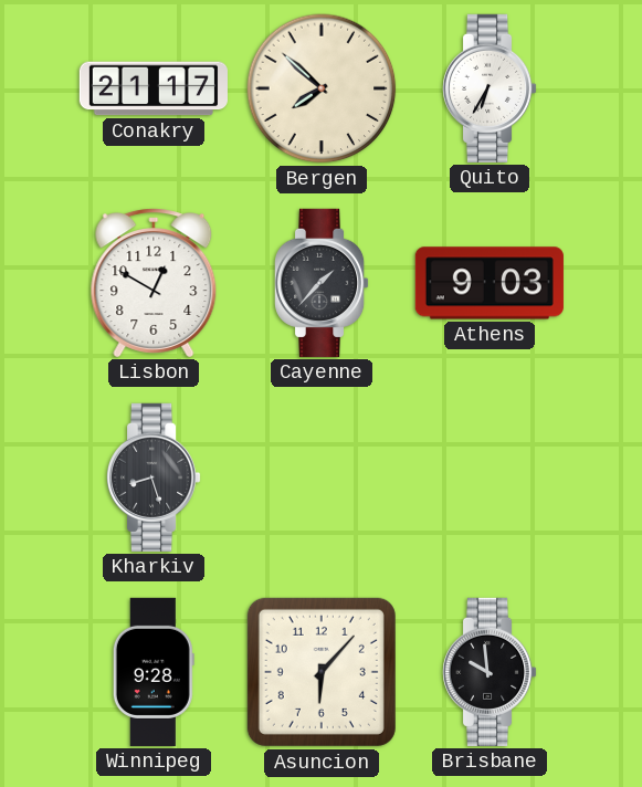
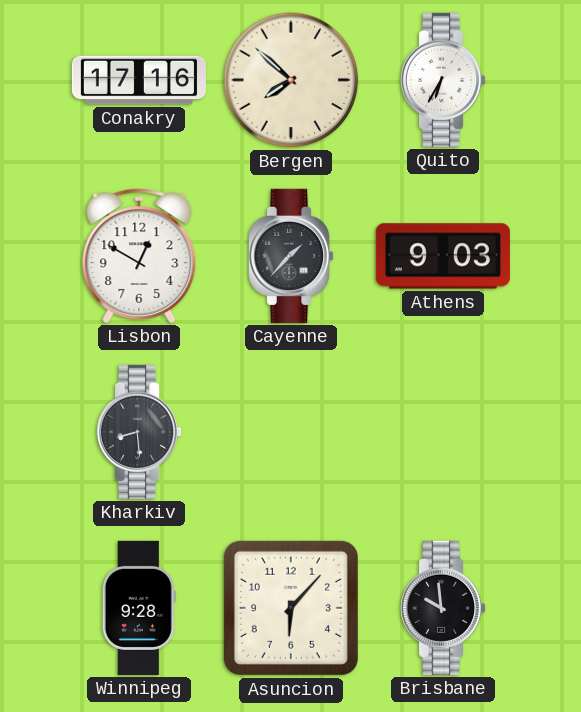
Conakry: 21:17 -> 17:16 (139, 80)
Kharkiv: 8:27 -> 8:29 (140, 432)
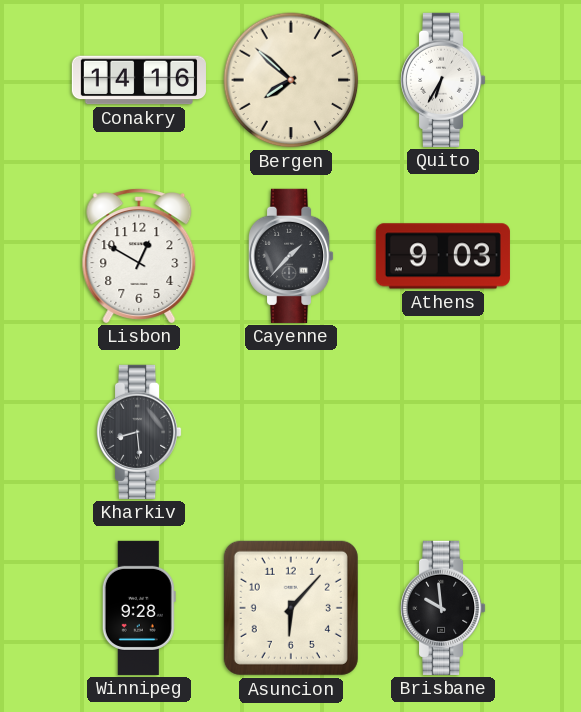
Conakry: 17:16 -> 14:16 (139, 80)
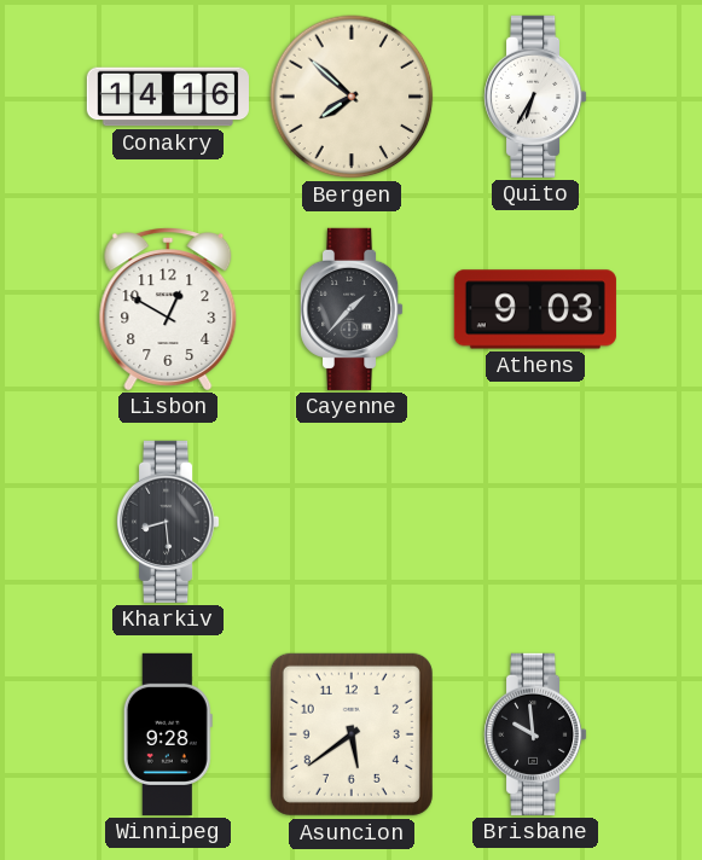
Asuncion: 6:07 -> 5:39 (352, 734)
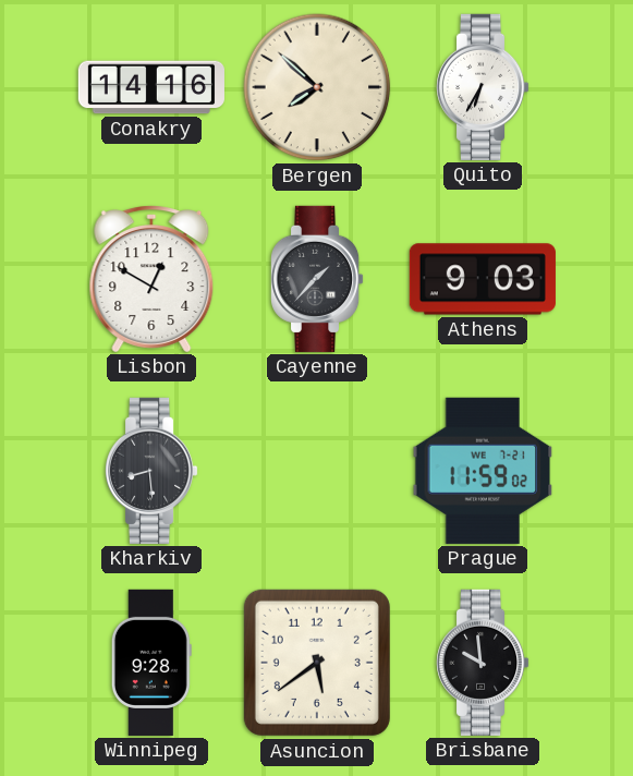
Prague: none -> 11:59 (483, 471)
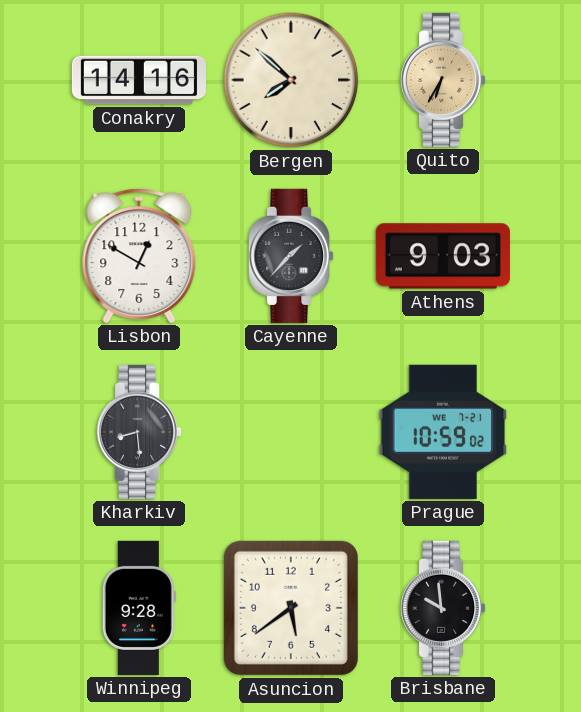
Quito dial: white -> champagne (444, 80)
Prague: 11:59 -> 10:59 (443, 432)
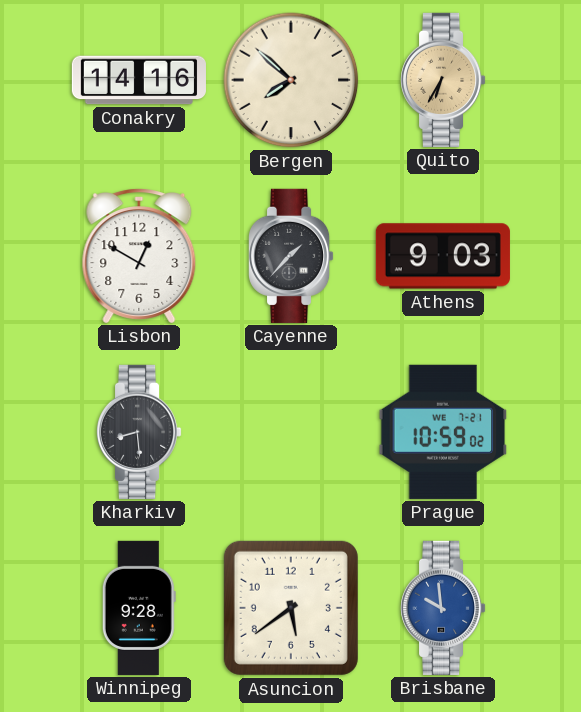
Brisbane dial: black -> blue (444, 608)
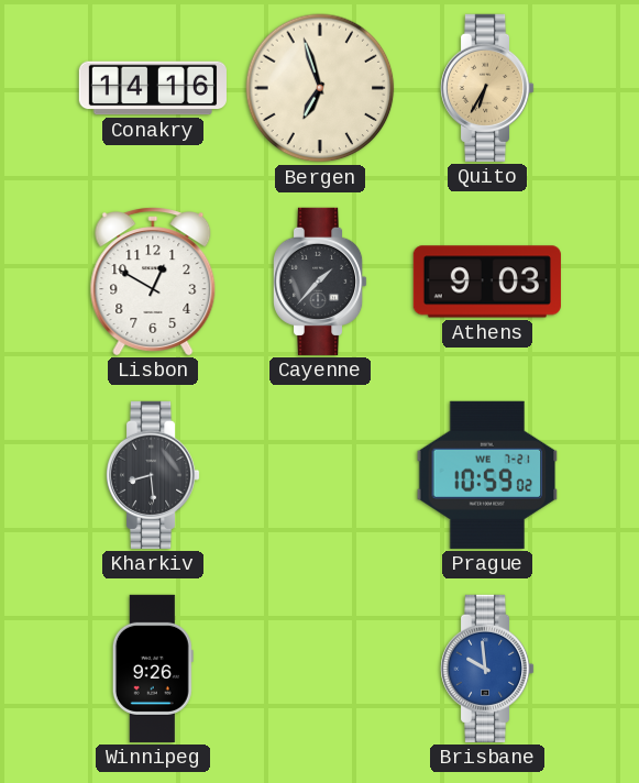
Bergen: 7:52 -> 6:57 (320, 88)
Winnipeg: 9:28 -> 9:26 (153, 669)
Asuncion: 5:39 -> none (291, 608)
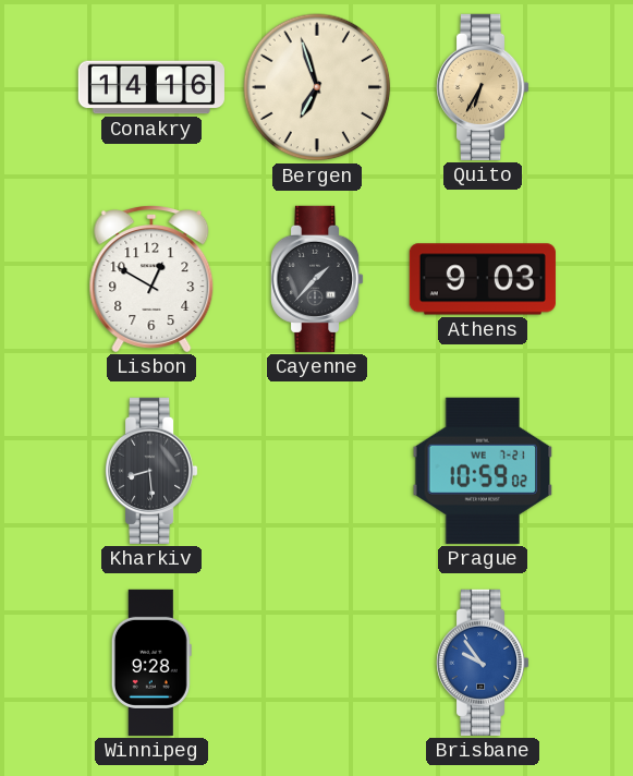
Winnipeg: 9:26 -> 9:28 (151, 663)
Brisbane: 9:59 -> 9:54 (484, 663)
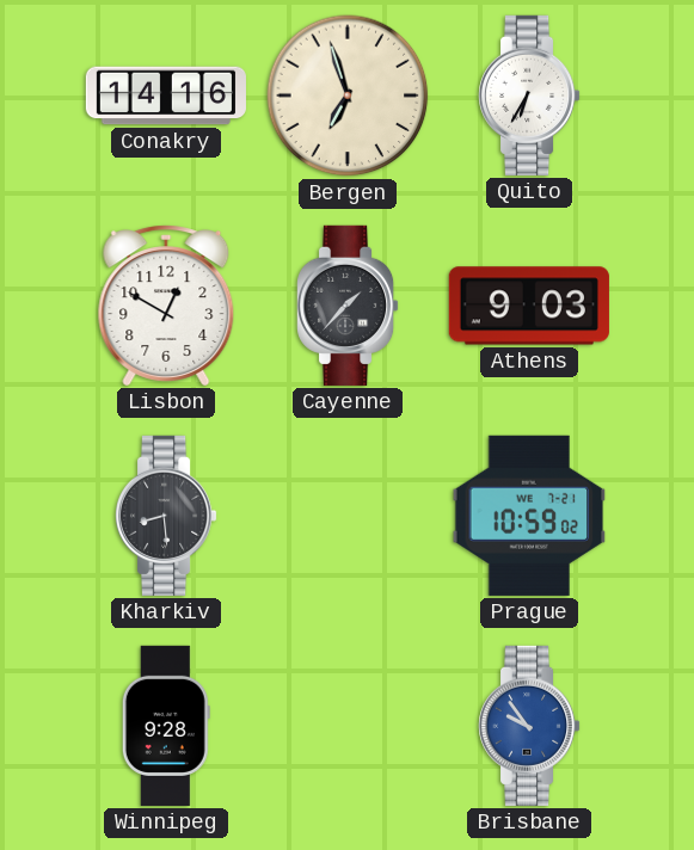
Quito dial: champagne -> white (530, 96)
